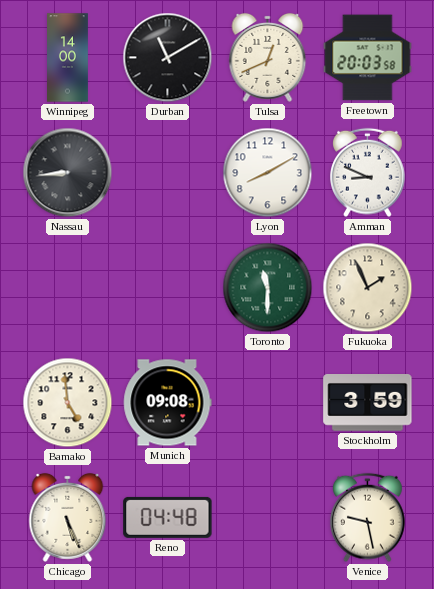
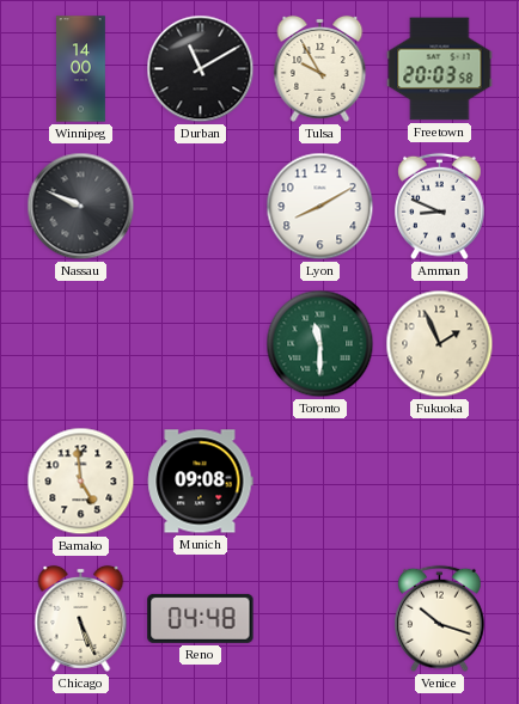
Tulsa: 12:41 -> 9:55 (320, 68)
Nassau: 8:44 -> 9:49 (81, 207)
Stockholm: 3:59 -> none (368, 403)
Venice: 9:28 -> 10:18 (440, 619)
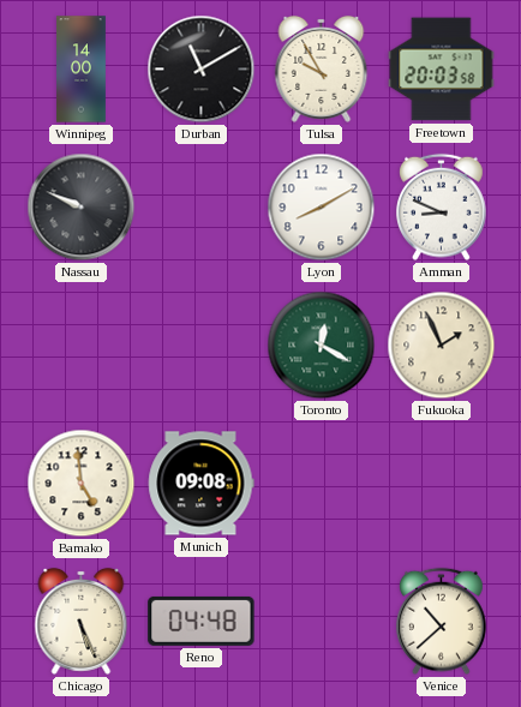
Toronto: 11:30 -> 12:20 (322, 346)
Venice: 10:18 -> 10:38 (442, 622)
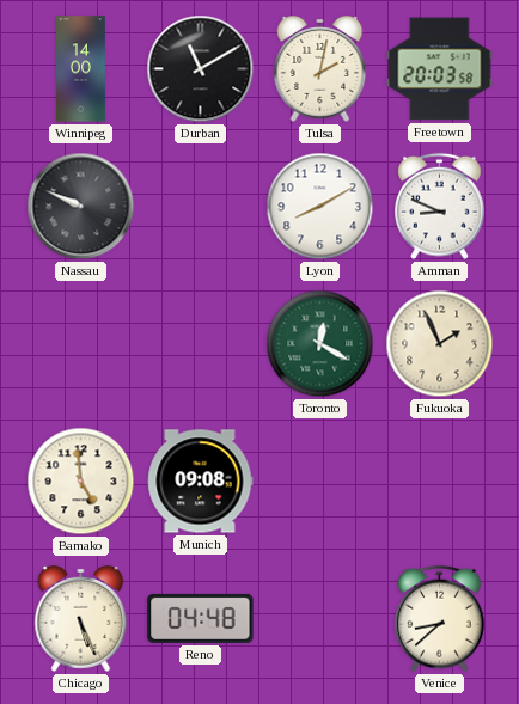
Tulsa: 9:55 -> 2:02 (320, 68)
Venice: 10:38 -> 8:38 (440, 619)
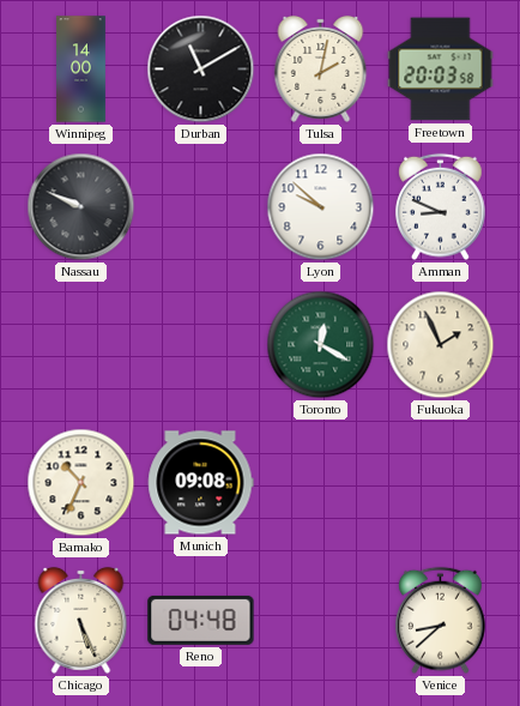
Lyon: 8:10 -> 9:52 (321, 207)
Bamako: 4:59 -> 10:34 (81, 483)
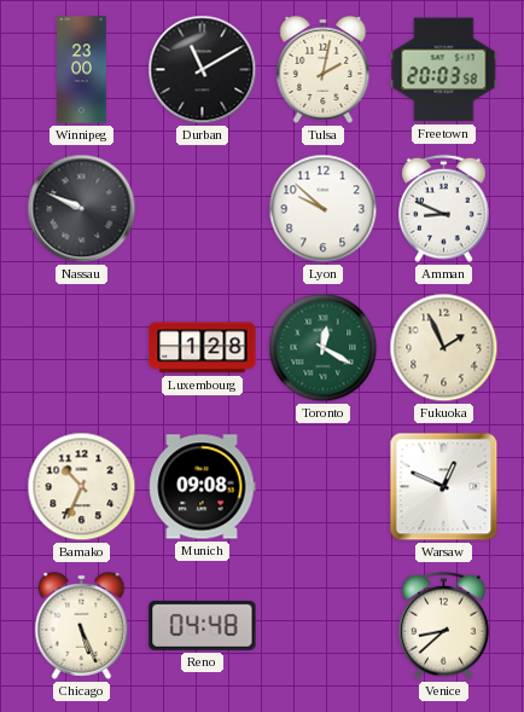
Winnipeg: 14:00 -> 23:00 (82, 70)
Luxembourg: none -> 1:28 (203, 348)
Warsaw: none -> 12:49 (444, 487)
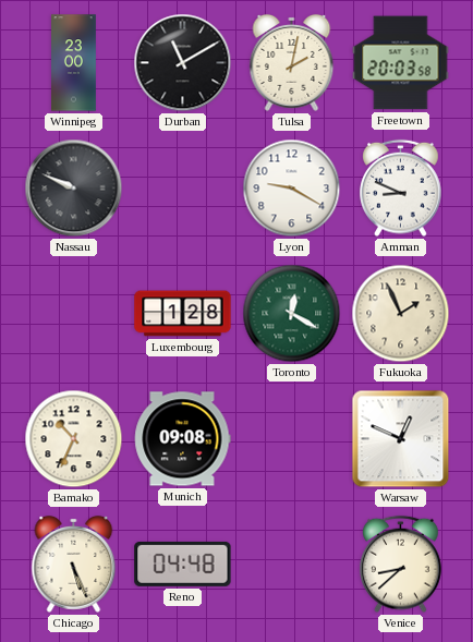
Lyon: 9:52 -> 9:20 (292, 189)
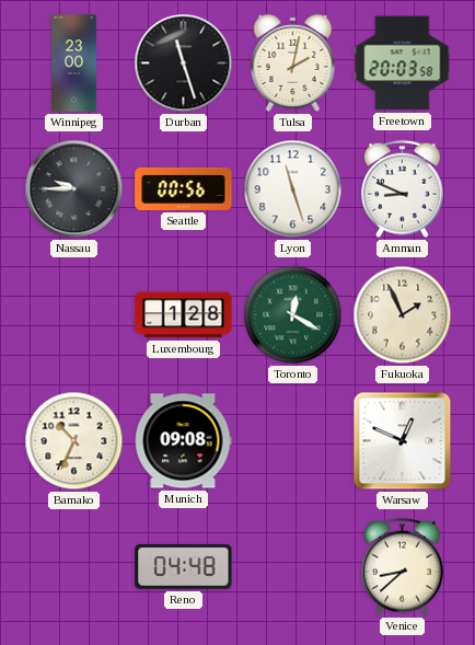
Durban: 11:10 -> 11:27 (184, 64)
Nassau: 9:49 -> 9:45 (74, 189)
Seattle: none -> 00:56 (184, 188)
Lyon: 9:20 -> 11:27 (293, 189)
Chicago: 5:26 -> none (74, 564)
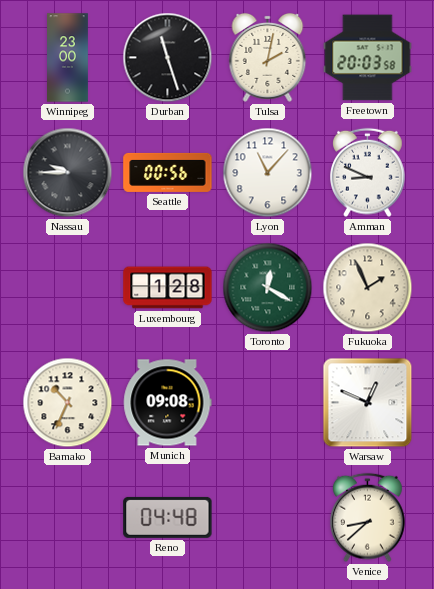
Lyon: 11:27 -> 11:07 (268, 173)
